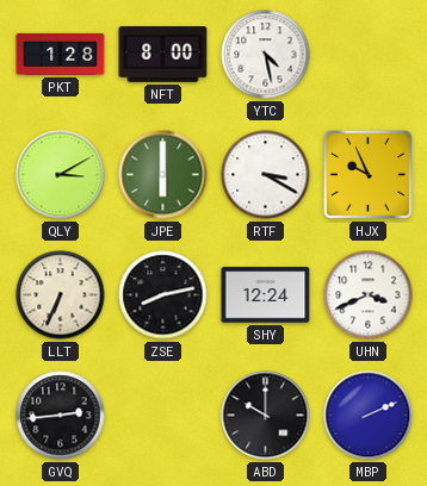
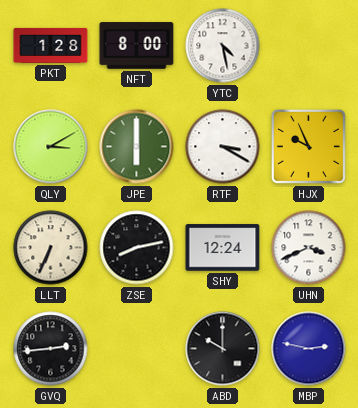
MBP: 2:11 -> 2:47 (309, 349)
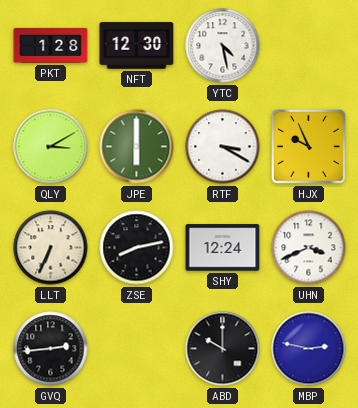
NFT: 8:00 -> 12:30 (137, 46)
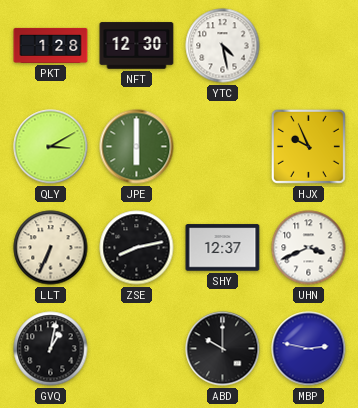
RTF: 3:20 -> none (223, 147)
SHY: 12:24 -> 12:37 (223, 248)
GVQ: 2:44 -> 1:02 (51, 349)
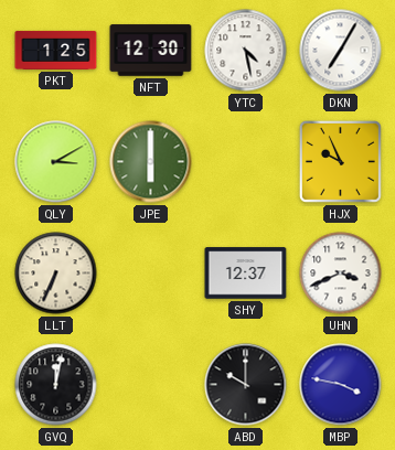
PKT: 1:28 -> 1:25 (56, 50)
DKN: none -> 7:05 (341, 51)
ZSE: 8:13 -> none (137, 248)
GVQ: 1:02 -> 12:02 (56, 385)
MBP: 2:47 -> 3:47 (341, 385)
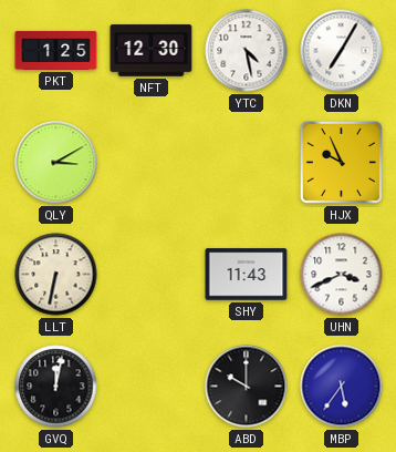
JPE: 6:00 -> none (151, 162)
LLT: 6:34 -> 6:32 (56, 275)
SHY: 12:37 -> 11:43 (247, 275)
MBP: 3:47 -> 5:36 (342, 387)
